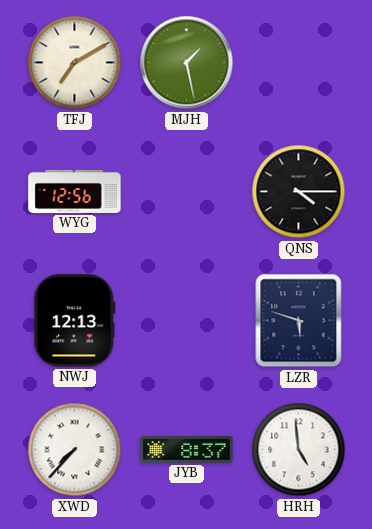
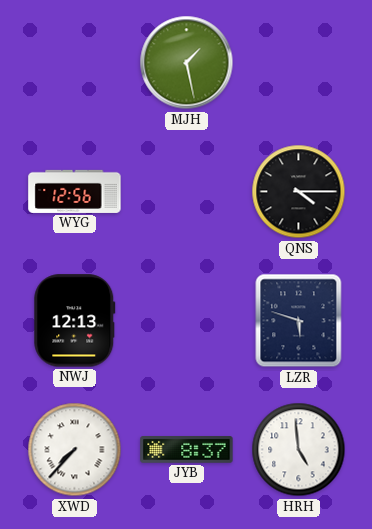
TFJ: 7:10 -> none (75, 63)
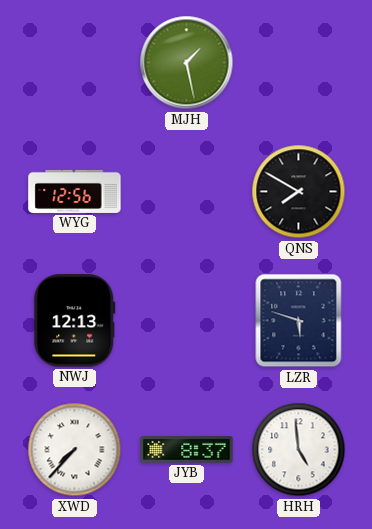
QNS: 4:15 -> 7:50 (299, 192)
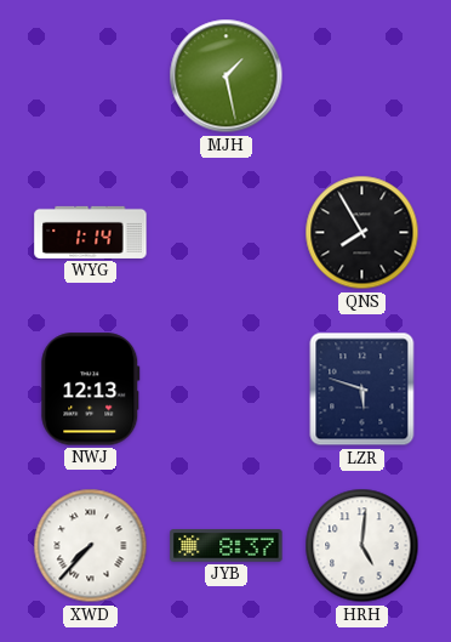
WYG: 12:56 -> 1:14 (91, 232)
QNS: 7:50 -> 7:55 (362, 233)
HRH: 4:59 -> 5:01 (362, 546)
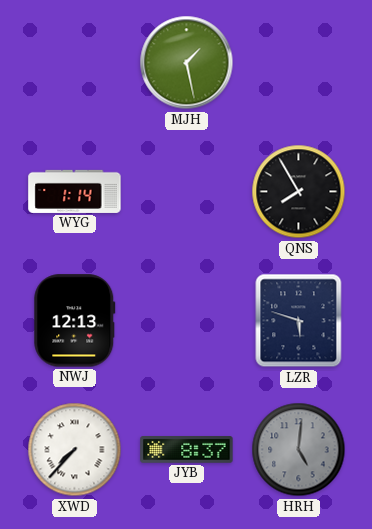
HRH dial: white -> grey (299, 450)
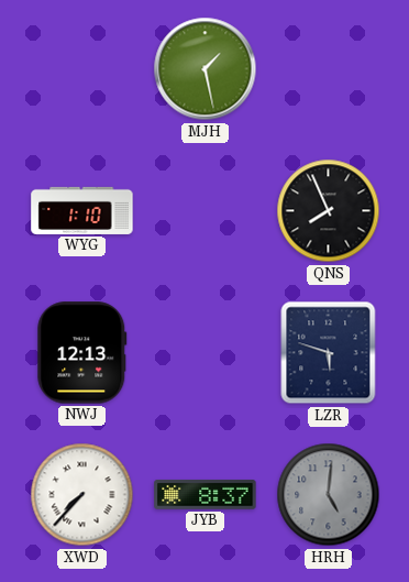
WYG: 1:14 -> 1:10 (82, 210)
QNS: 7:55 -> 7:56 (329, 211)
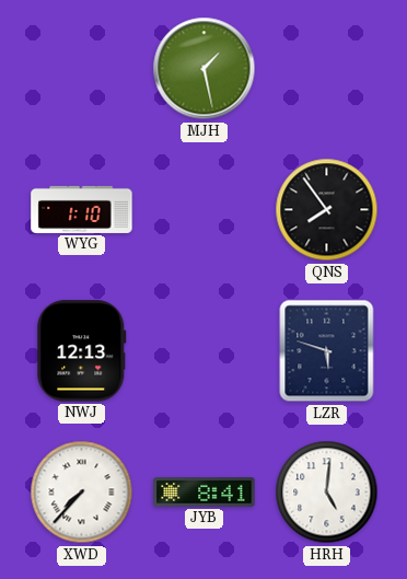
QNS: 7:56 -> 7:54 (327, 210)
JYB: 8:37 -> 8:41 (205, 493)
HRH dial: grey -> white (327, 493)
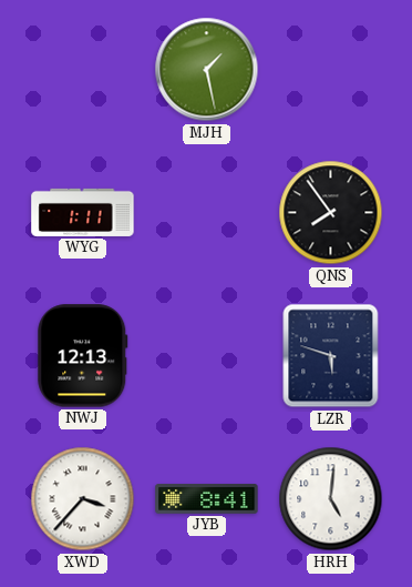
WYG: 1:10 -> 1:11 (83, 212)
XWD: 7:37 -> 3:37 (83, 499)
